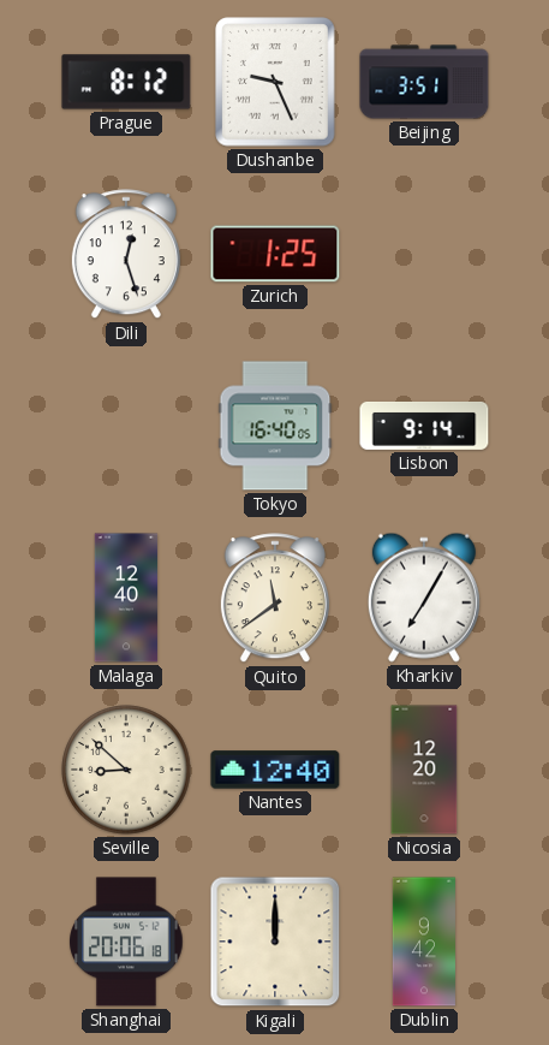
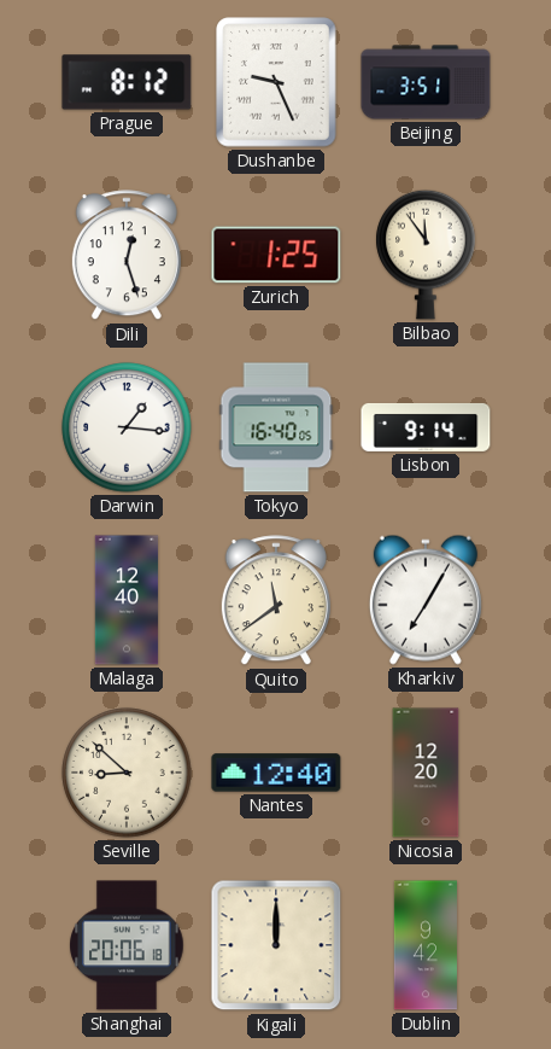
Bilbao: none -> 11:54 (426, 255)
Darwin: none -> 1:16 (127, 427)
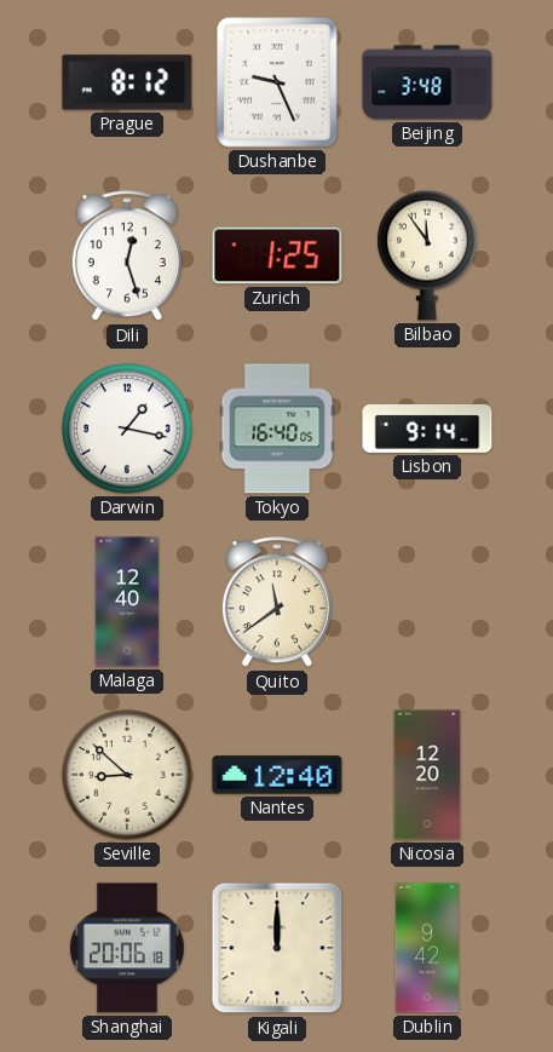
Beijing: 3:51 -> 3:48 (427, 82)
Darwin: 1:16 -> 1:17 (127, 429)
Kharkiv: 7:05 -> none (426, 600)
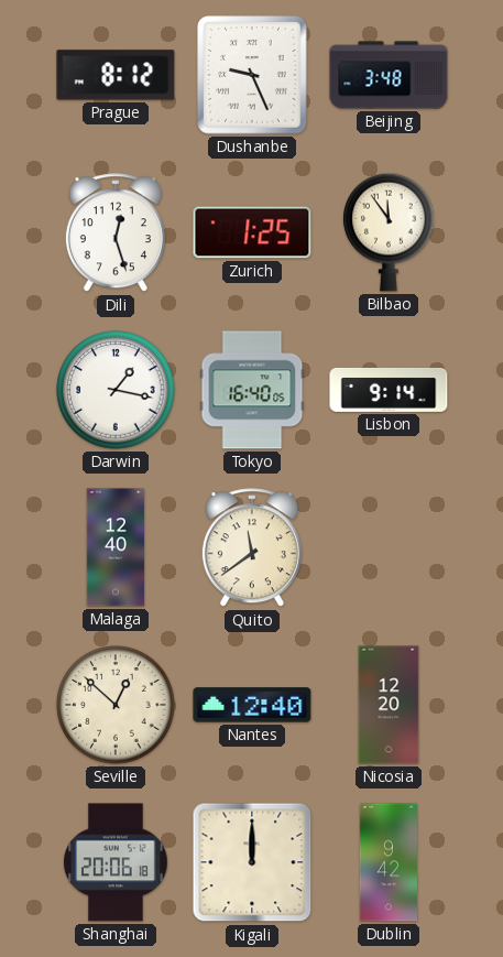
Seville: 8:52 -> 12:52 (116, 705)
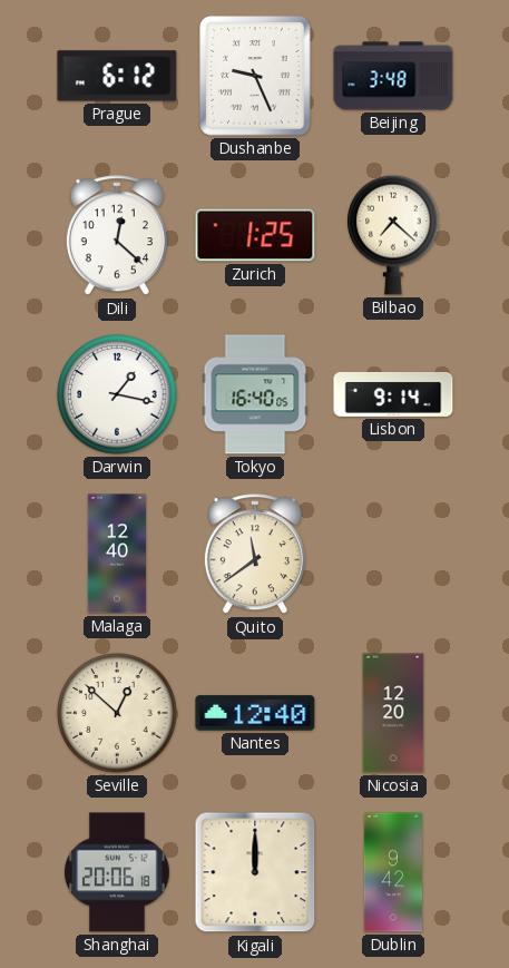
Prague: 8:12 -> 6:12 (117, 76)
Dili: 12:27 -> 12:22 (117, 236)
Bilbao: 11:54 -> 7:22 (393, 235)
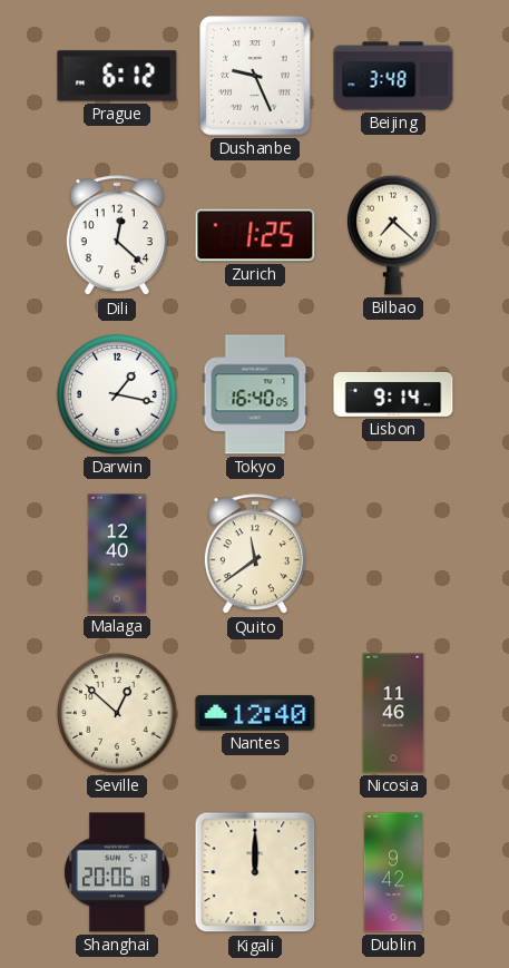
Nicosia: 12:20 -> 11:46 (393, 713)
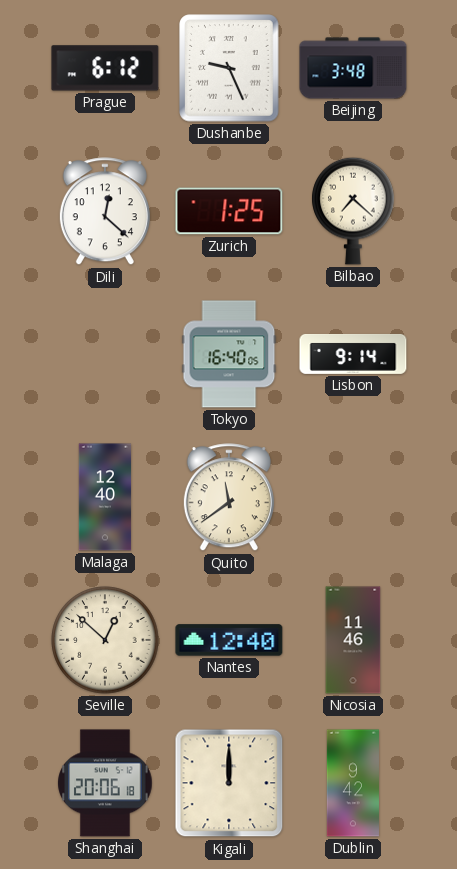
Darwin: 1:17 -> none (117, 394)
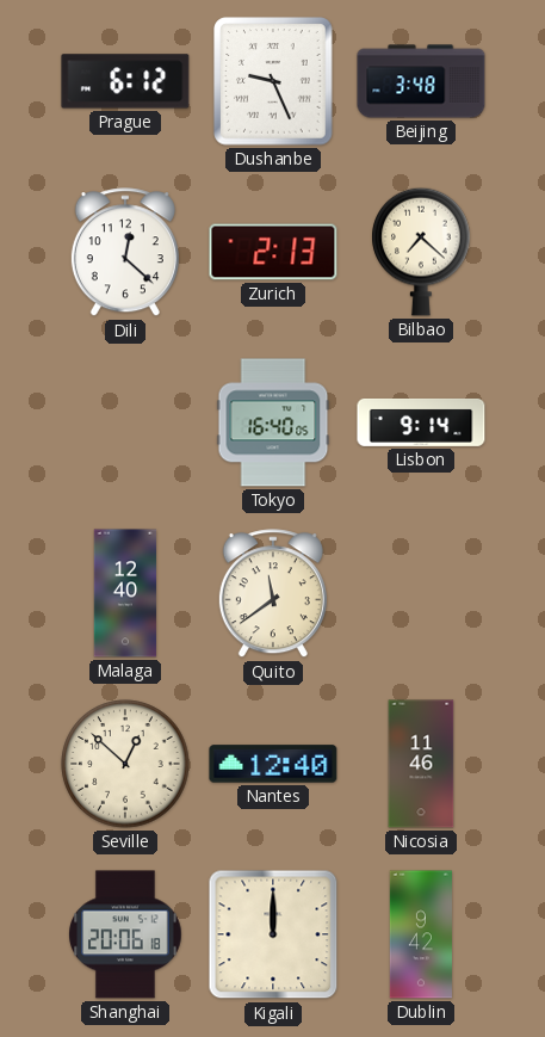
Zurich: 1:25 -> 2:13 (273, 252)
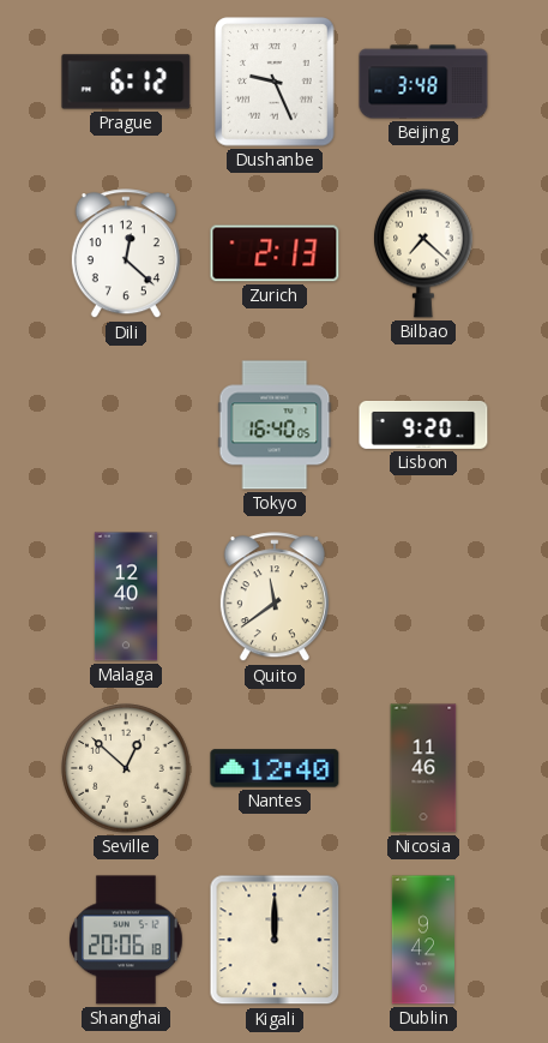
Lisbon: 9:14 -> 9:20 (423, 425)
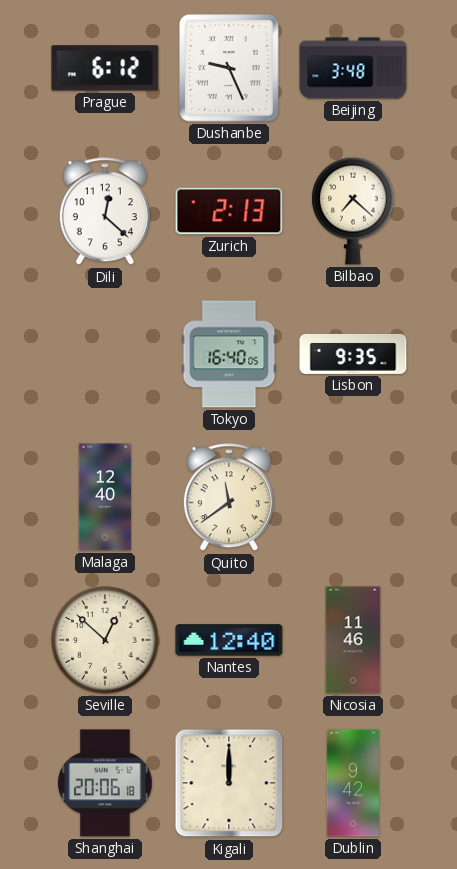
Lisbon: 9:20 -> 9:35 (353, 354)
